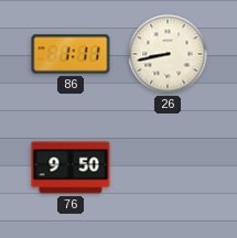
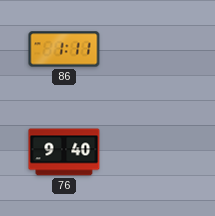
26: 8:43 -> none (168, 54)
76: 9:50 -> 9:40 (64, 152)
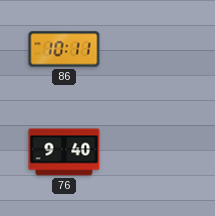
86: 1:11 -> 10:11 (64, 49)
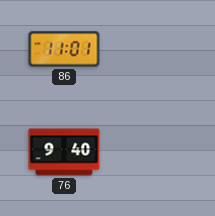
86: 10:11 -> 11:01 (64, 49)
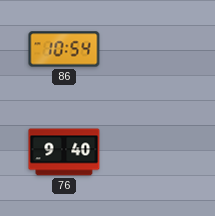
86: 11:01 -> 10:54 (64, 49)
